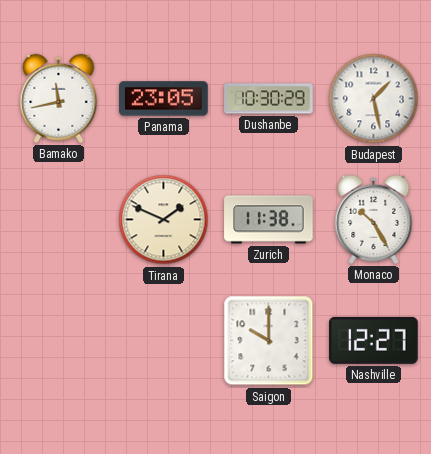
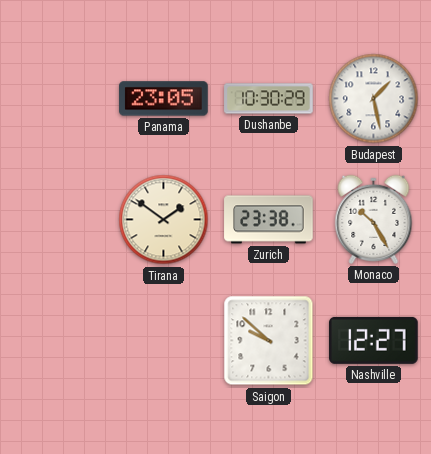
Bamako: 11:43 -> none (59, 98)
Tirana: 1:49 -> 1:51 (164, 220)
Zurich: 11:38 -> 23:38 (269, 220)
Saigon: 10:00 -> 9:52 (269, 341)
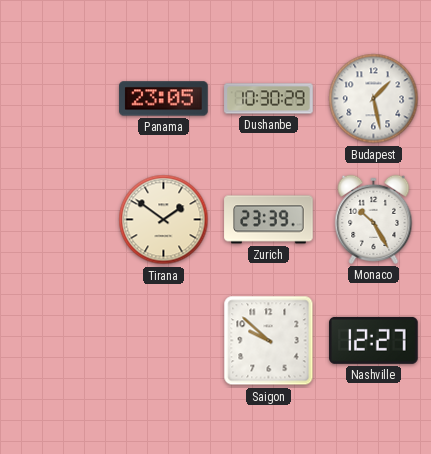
Zurich: 23:38 -> 23:39 (269, 220)
